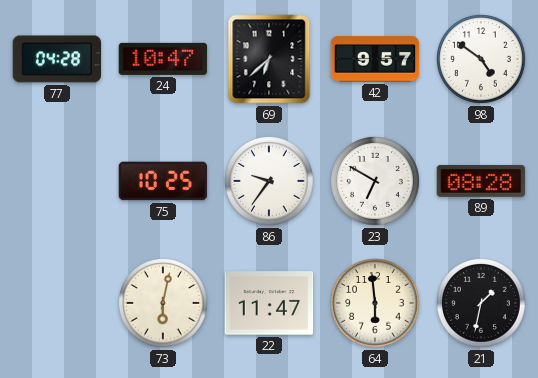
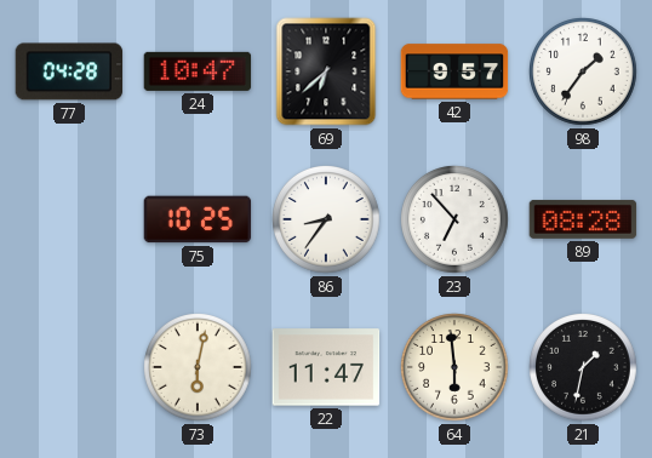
98: 4:51 -> 1:36 (584, 73)
86: 9:36 -> 8:36 (327, 221)
23: 6:50 -> 6:53 (456, 221)
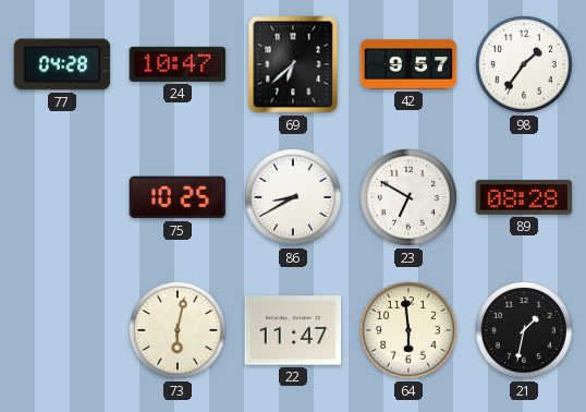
86: 8:36 -> 8:40 (294, 198)
23: 6:53 -> 6:50 (410, 198)
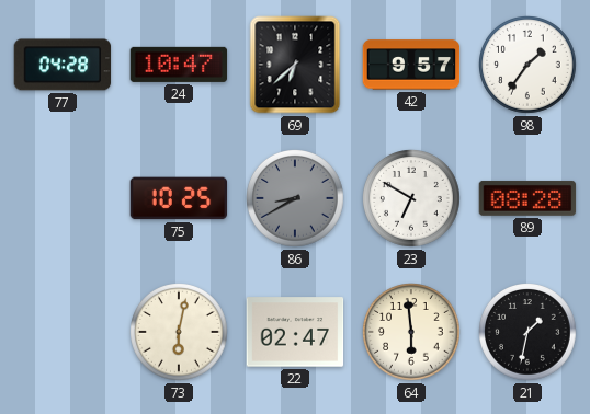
86 dial: white -> grey (296, 199)
22: 11:47 -> 02:47 (295, 332)
